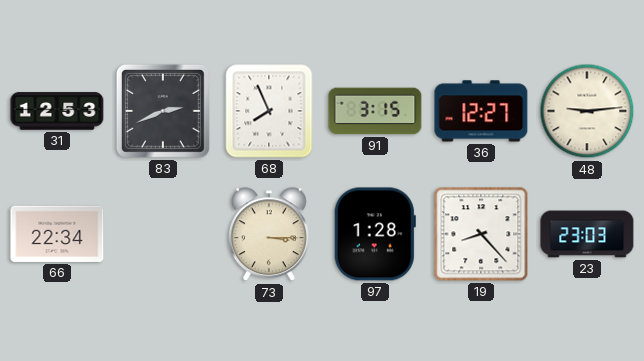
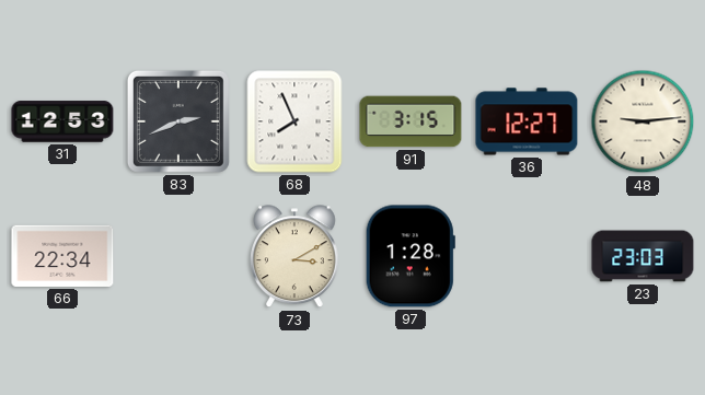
73: 3:15 -> 3:10 (296, 257)
19: 8:23 -> none (481, 234)
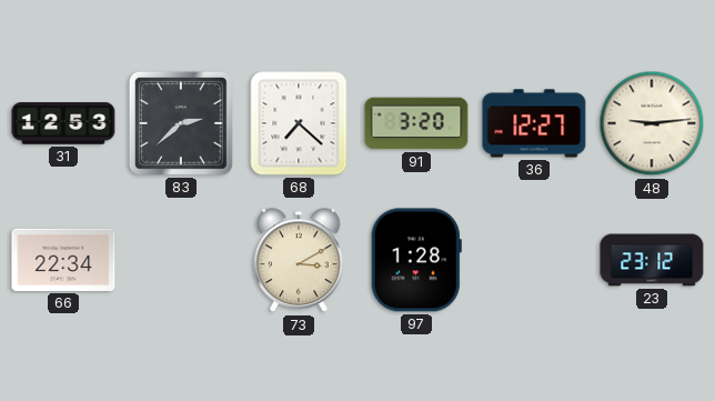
83: 2:41 -> 2:38 (181, 123)
68: 7:56 -> 7:22 (299, 123)
91: 3:15 -> 3:20 (416, 123)
23: 23:03 -> 23:12 (652, 260)
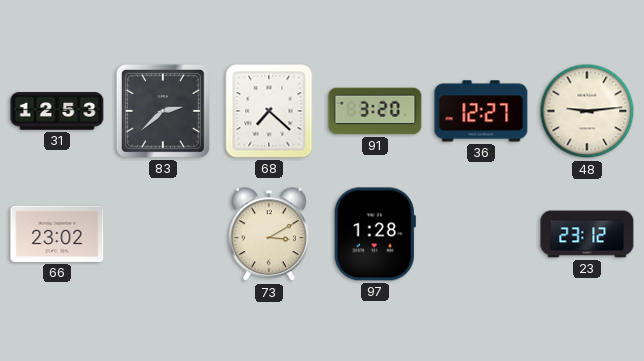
66: 22:34 -> 23:02 (57, 234)
